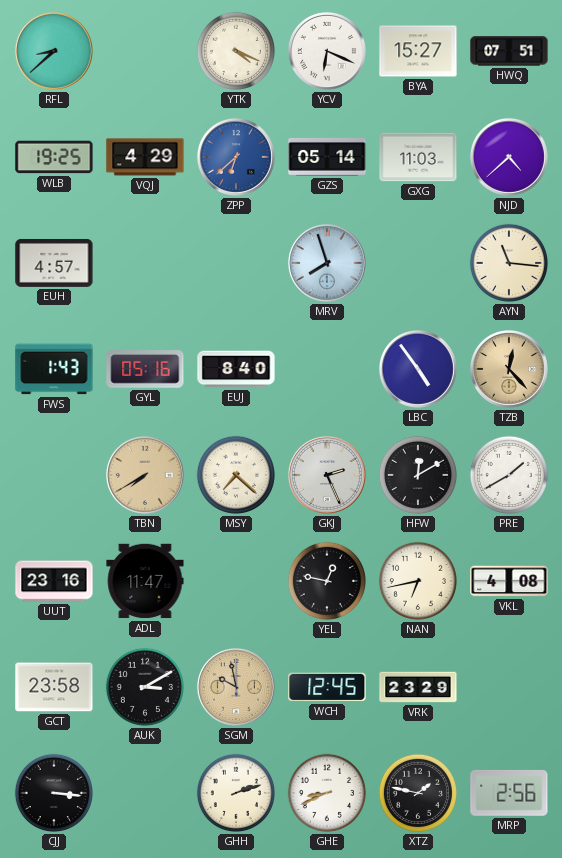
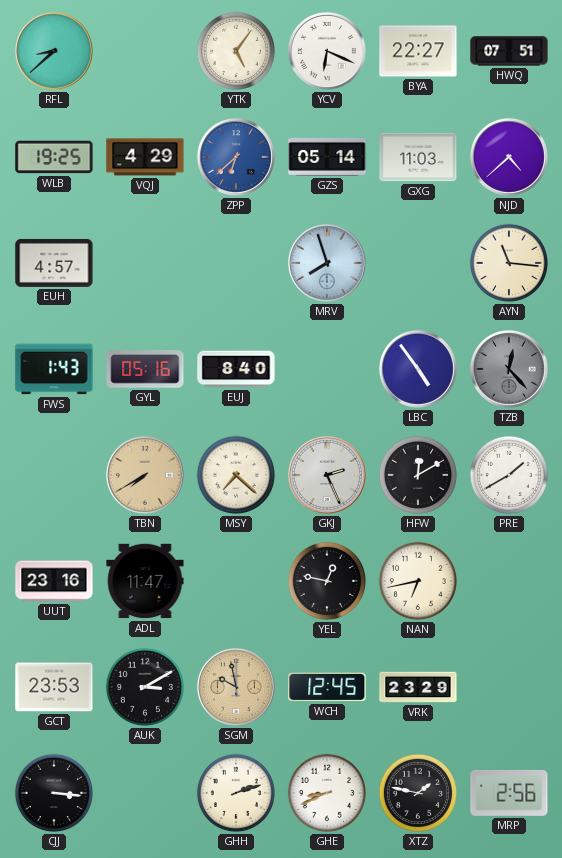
YTK: 4:19 -> 5:06 (236, 51)
BYA: 15:27 -> 22:27 (418, 51)
TZB dial: champagne -> grey (509, 369)
VKL: 4:08 -> none (509, 581)
GCT: 23:58 -> 23:53 (54, 687)
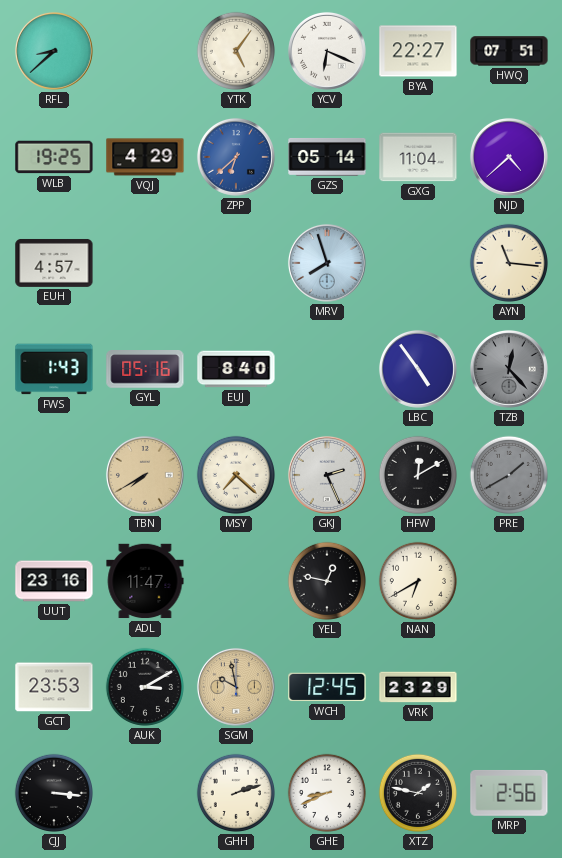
GXG: 11:03 -> 11:04 (418, 157)
PRE dial: white -> grey (509, 475)
NAN: 6:43 -> 6:40 (418, 581)
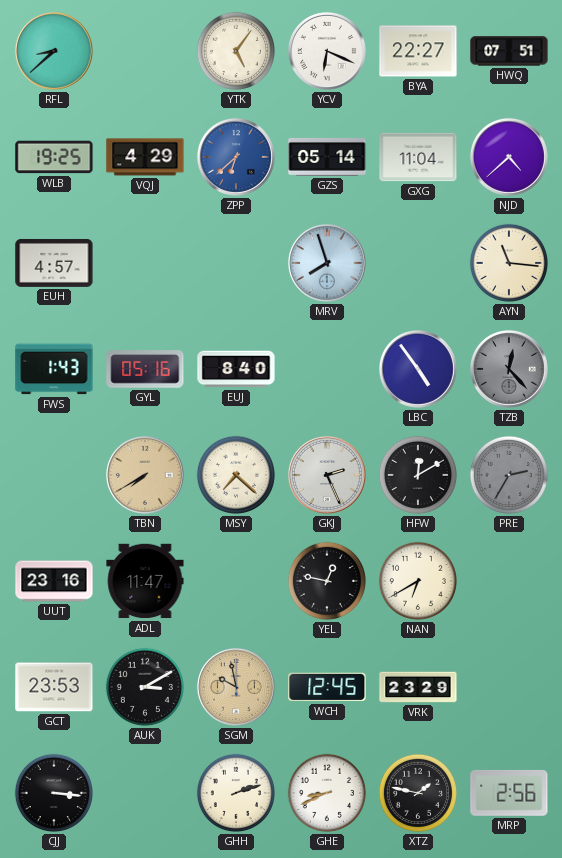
PRE: 1:40 -> 2:35 (509, 475)
